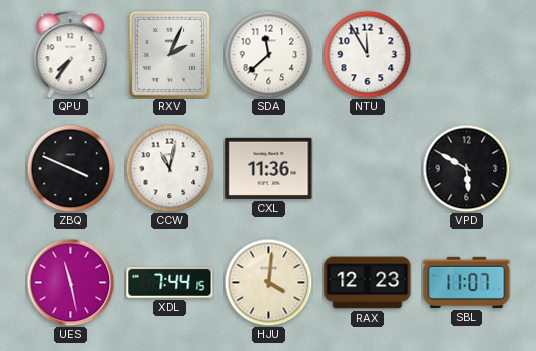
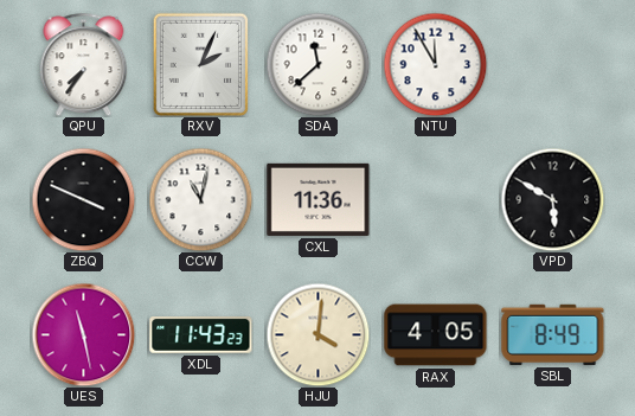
XDL: 7:44 -> 11:43 (201, 335)
RAX: 12:23 -> 4:05 (436, 335)
SBL: 11:07 -> 8:49 (553, 334)
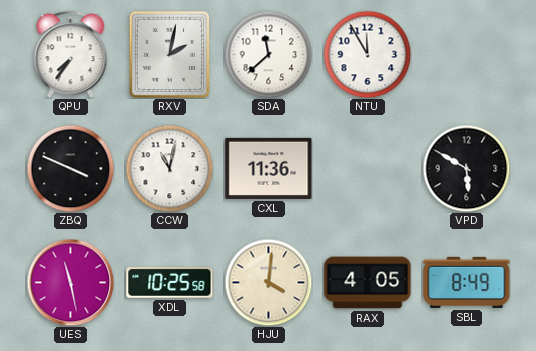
RXV: 2:04 -> 2:02 (169, 54)
XDL: 11:43 -> 10:25 (170, 283)
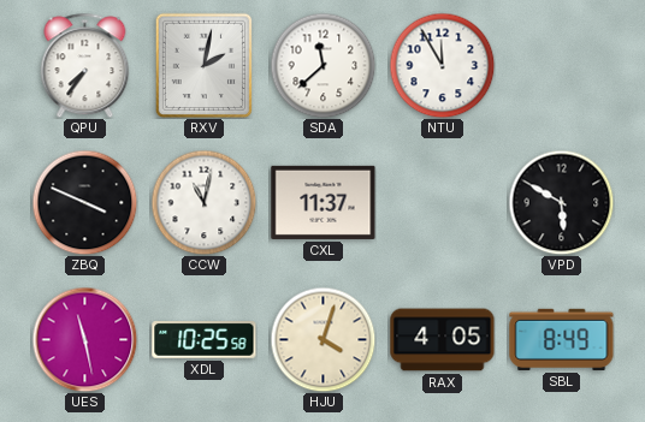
CXL: 11:36 -> 11:37 (324, 202)
HJU: 4:01 -> 4:03 (322, 339)
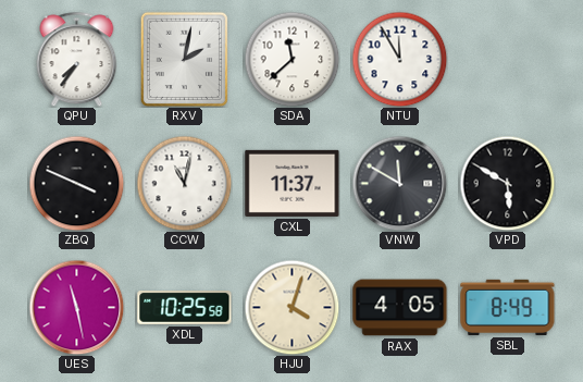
VNW: none -> 11:50 (399, 183)
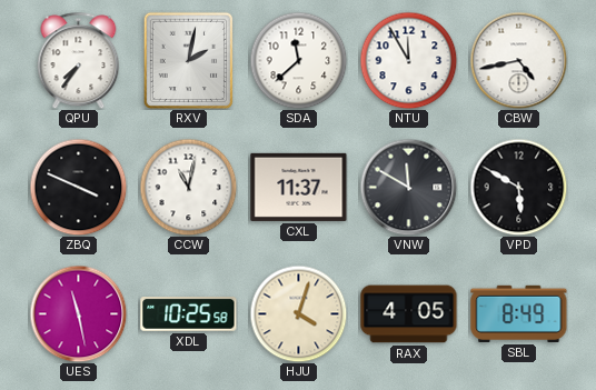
CBW: none -> 4:43 (518, 60)
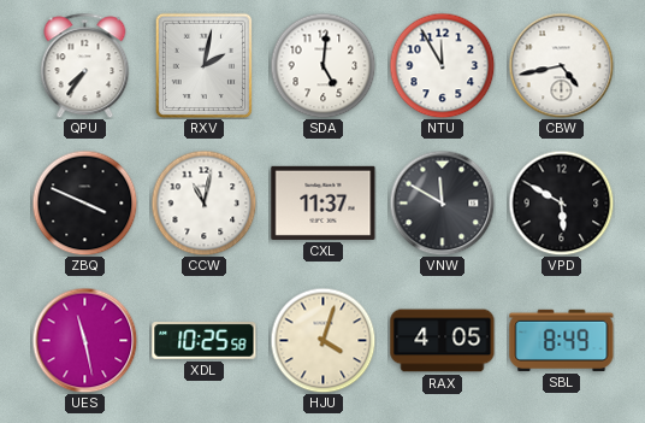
SDA: 11:38 -> 5:01 (322, 65)
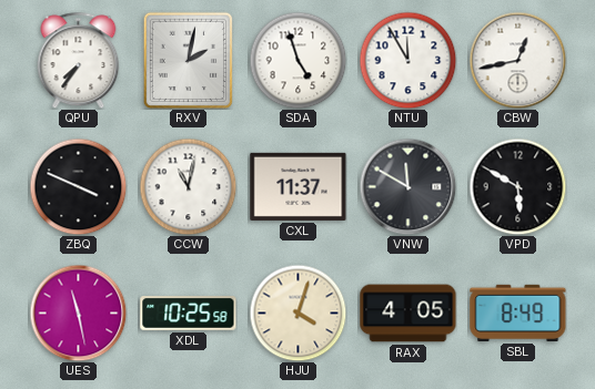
SDA: 5:01 -> 4:57 (297, 60)
CBW: 4:43 -> 12:43 (517, 60)
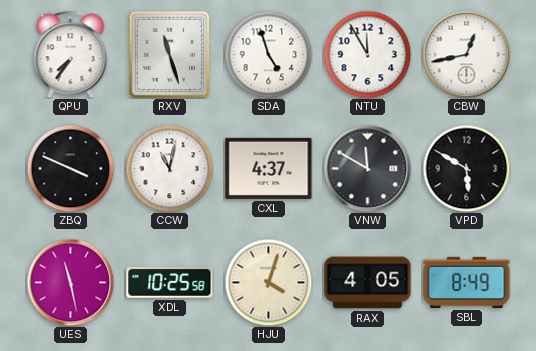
RXV: 2:02 -> 11:27 (169, 54)
CXL: 11:37 -> 4:37 (269, 168)
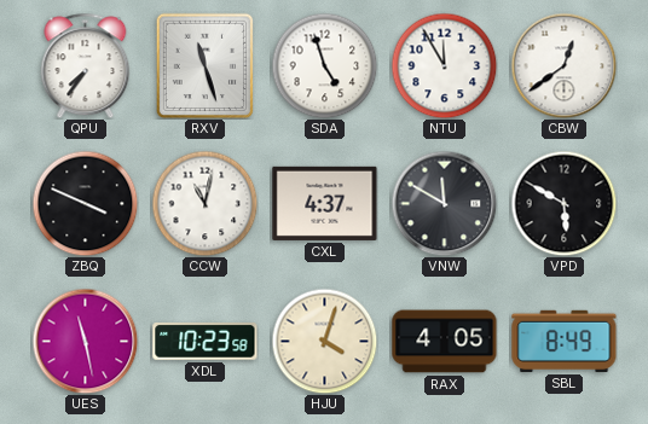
CBW: 12:43 -> 12:39 (563, 65)
XDL: 10:25 -> 10:23 (206, 342)
